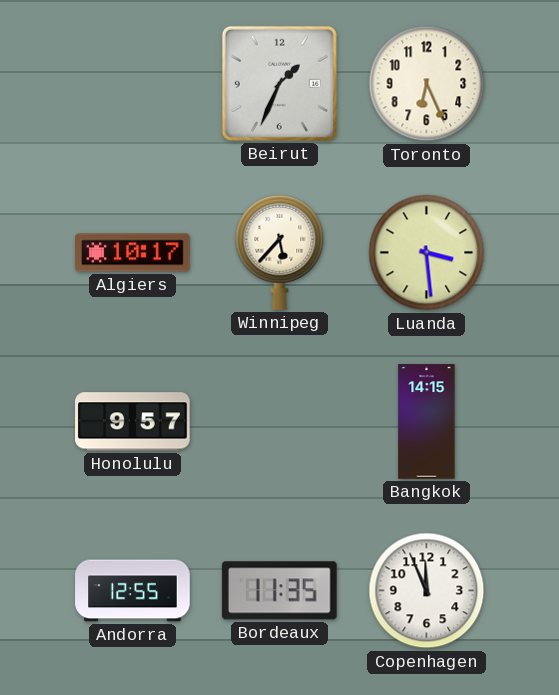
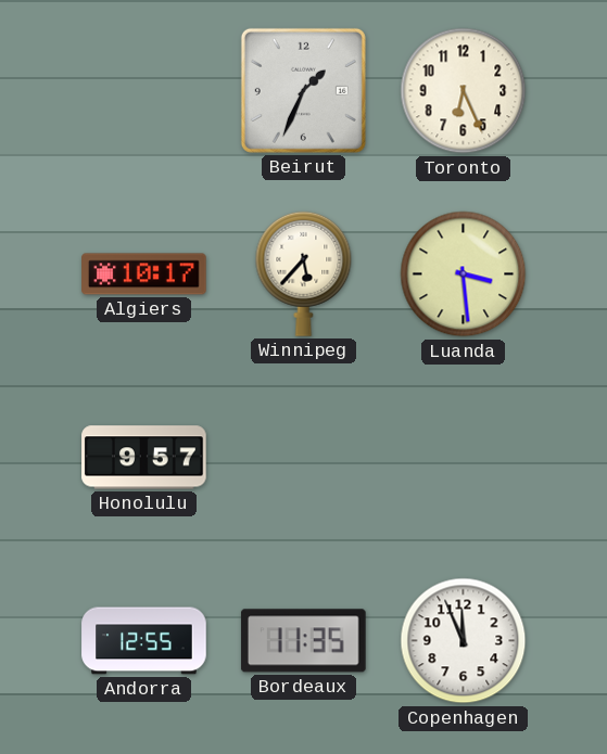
Bangkok: 14:15 -> none (427, 422)
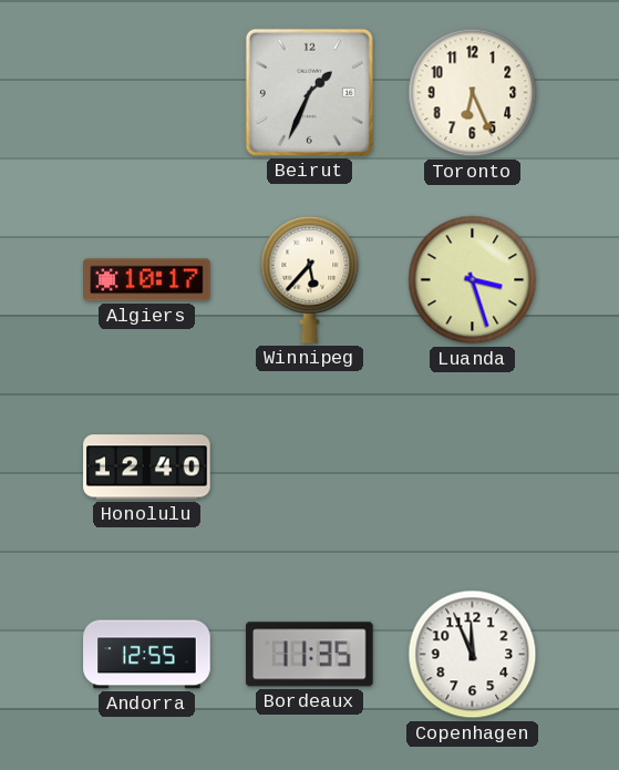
Luanda: 3:29 -> 3:27 (473, 280)
Honolulu: 9:57 -> 12:40 (147, 468)
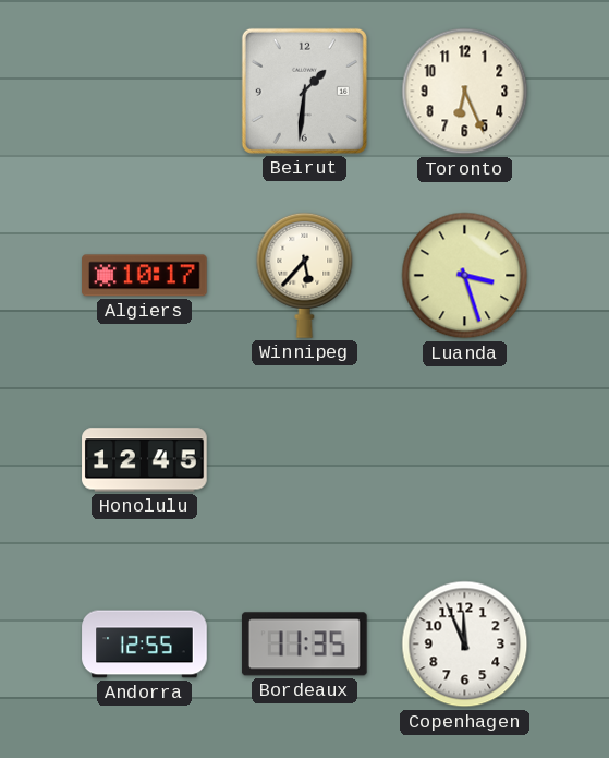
Beirut: 1:34 -> 1:31 (304, 91)
Honolulu: 12:40 -> 12:45 (145, 460)
